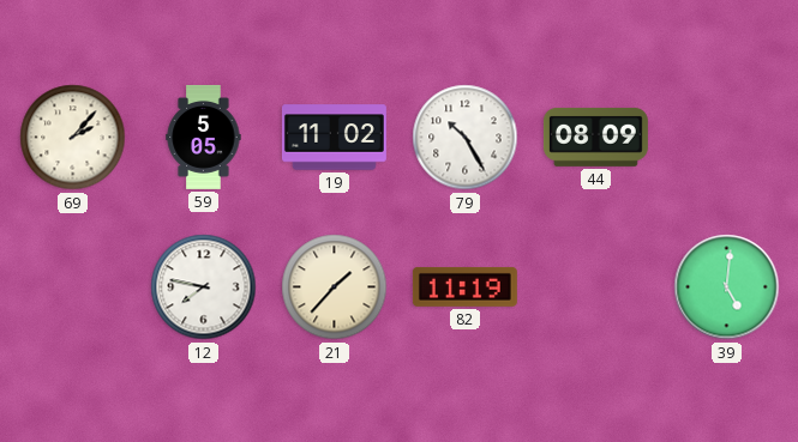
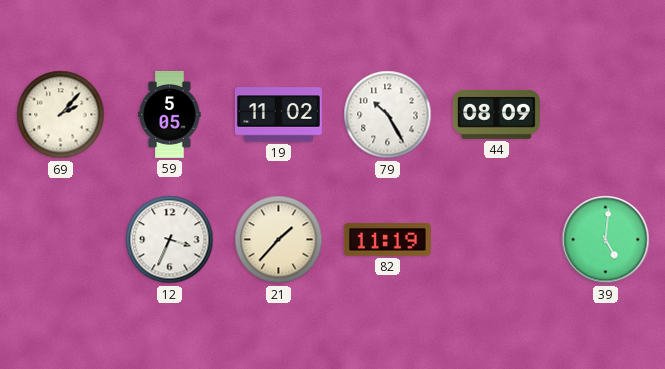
12: 7:47 -> 3:34 (170, 240)
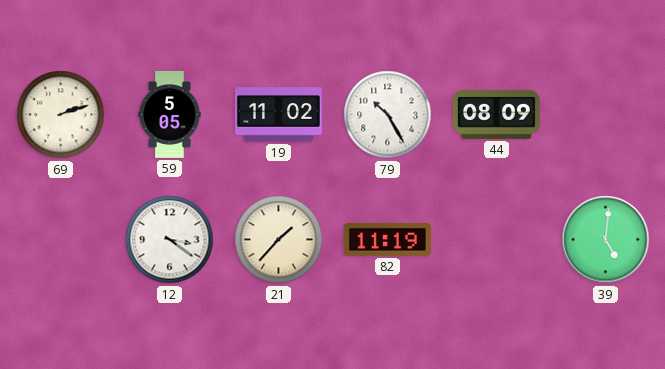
69: 2:07 -> 2:12 (61, 115)
12: 3:34 -> 3:21 (170, 240)
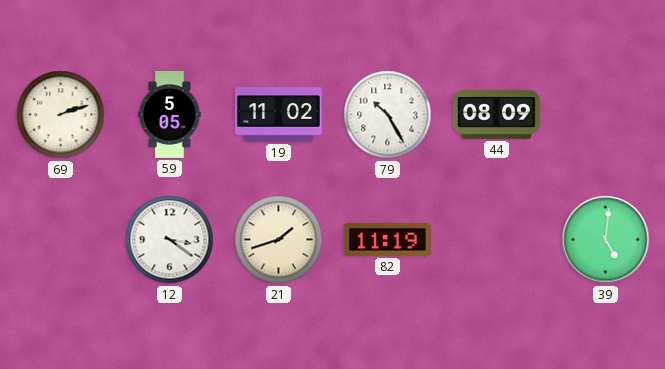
21: 1:37 -> 1:42 (279, 240)
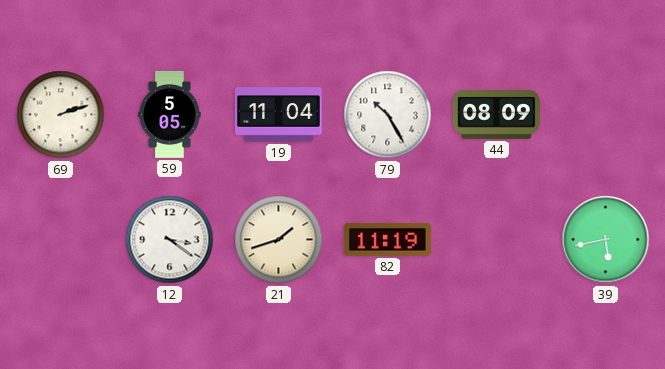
19: 11:02 -> 11:04 (278, 115)
39: 5:01 -> 5:43 (606, 240)
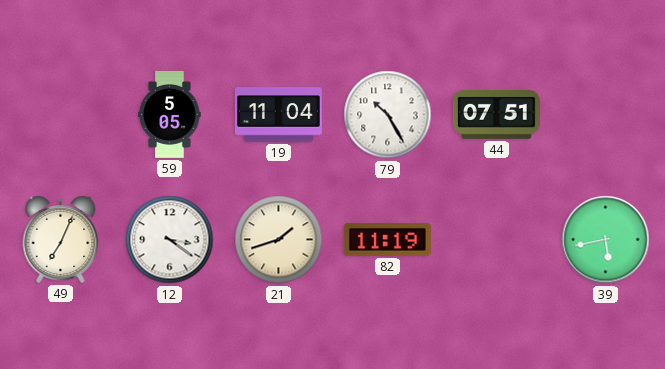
69: 2:12 -> none (61, 115)
44: 08:09 -> 07:51 (496, 114)
49: none -> 7:04 (61, 240)
